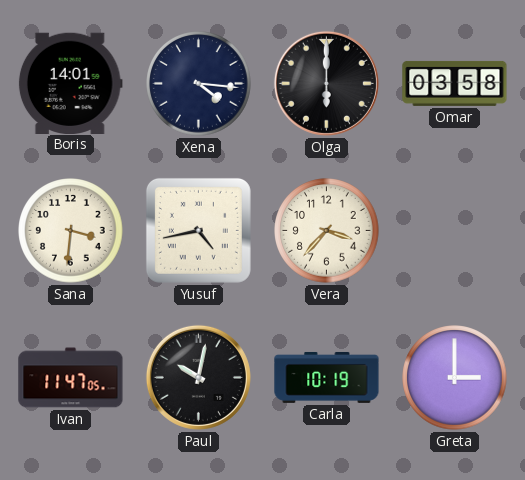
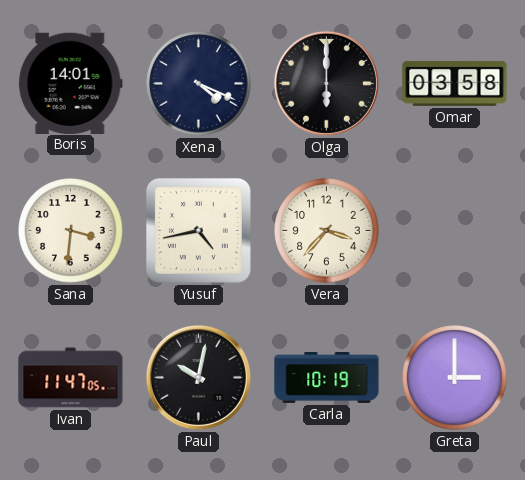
Xena: 4:16 -> 4:19 (199, 84)
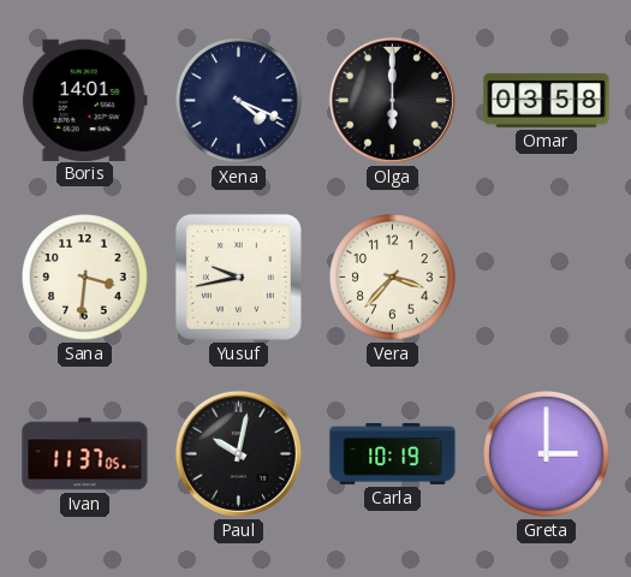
Yusuf: 4:43 -> 9:43 (238, 276)
Ivan: 11:47 -> 11:37 (85, 454)
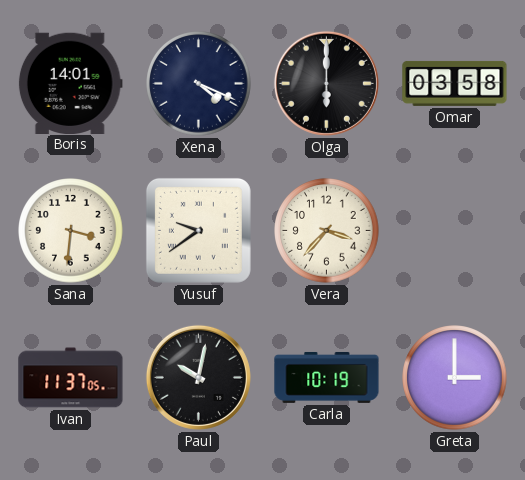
Yusuf: 9:43 -> 9:39 (198, 230)
